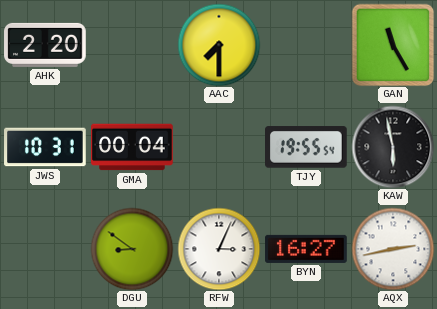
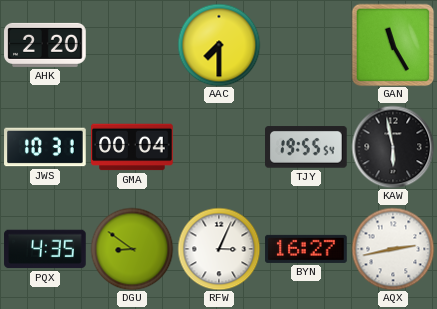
PQX: none -> 4:35 (45, 249)
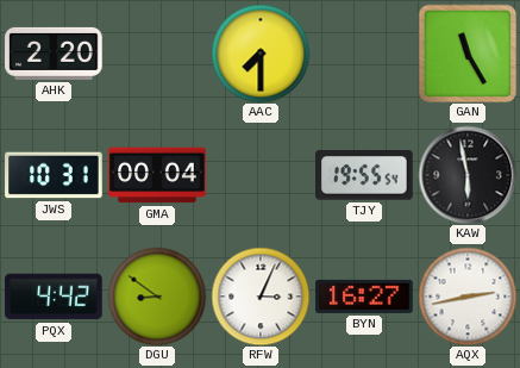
PQX: 4:35 -> 4:42 (54, 297)
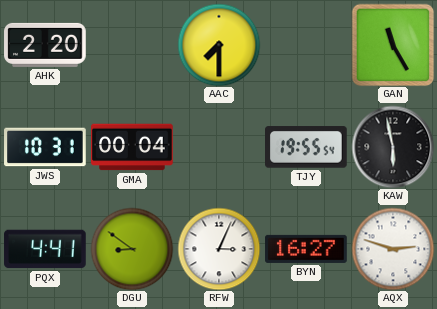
PQX: 4:42 -> 4:41 (45, 249)
AQX: 2:43 -> 2:48 (393, 249)
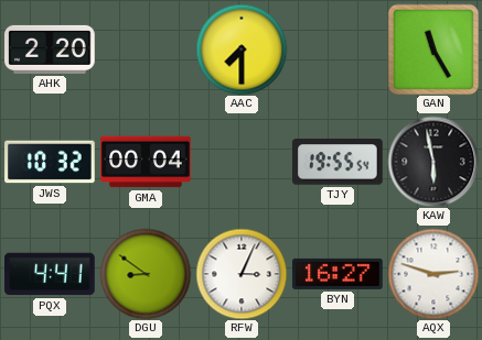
JWS: 10:31 -> 10:32 (50, 162)
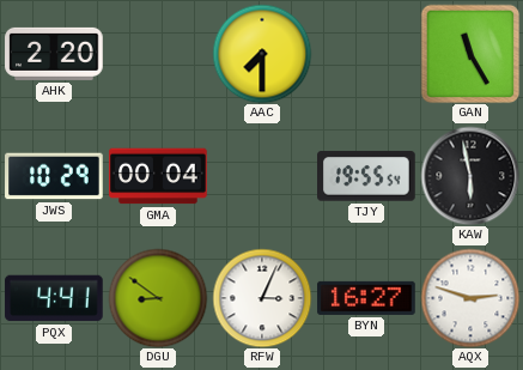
JWS: 10:32 -> 10:29 (54, 176)
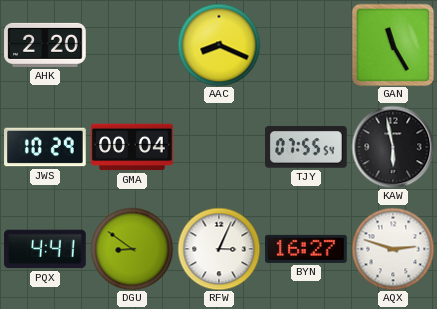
AAC: 7:30 -> 8:19 (219, 45)
TJY: 19:55 -> 07:55 (306, 147)
